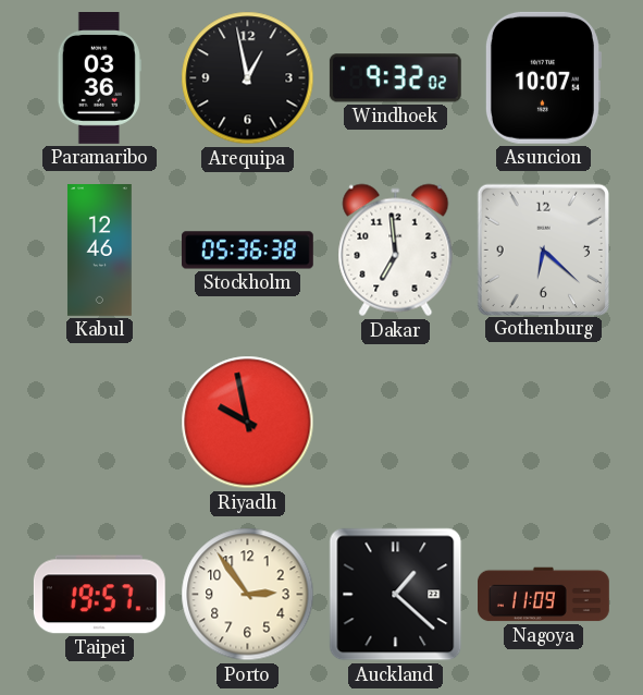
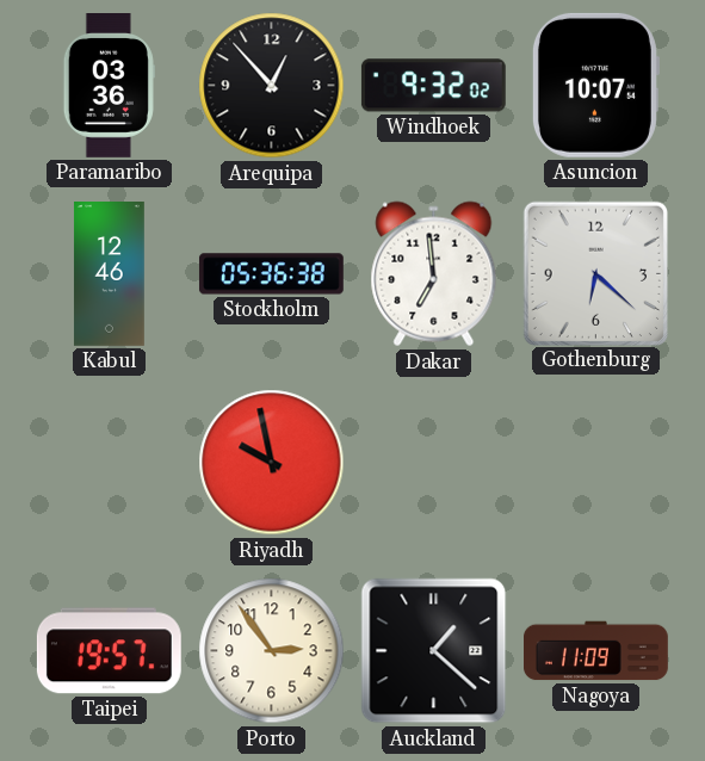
Arequipa: 12:58 -> 12:53 (272, 86)
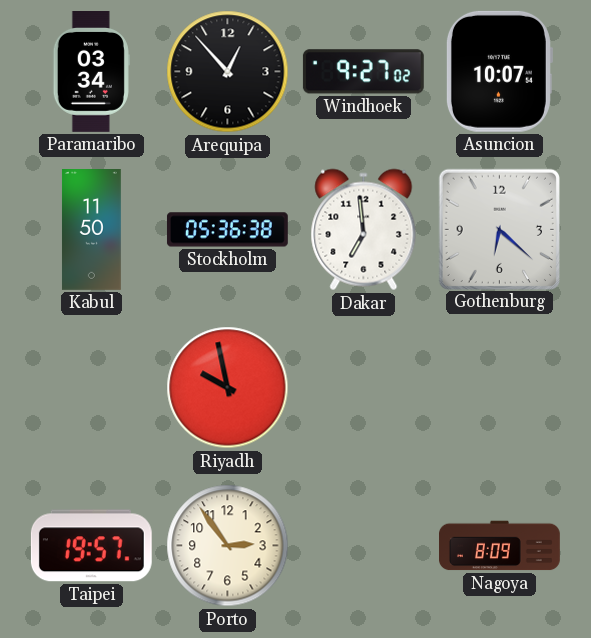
Paramaribo: 03:36 -> 03:34 (91, 72)
Windhoek: 9:32 -> 9:27 (363, 72)
Kabul: 12:46 -> 11:50 (92, 230)
Auckland: 1:22 -> none (434, 651)
Nagoya: 11:09 -> 8:09 (500, 546)
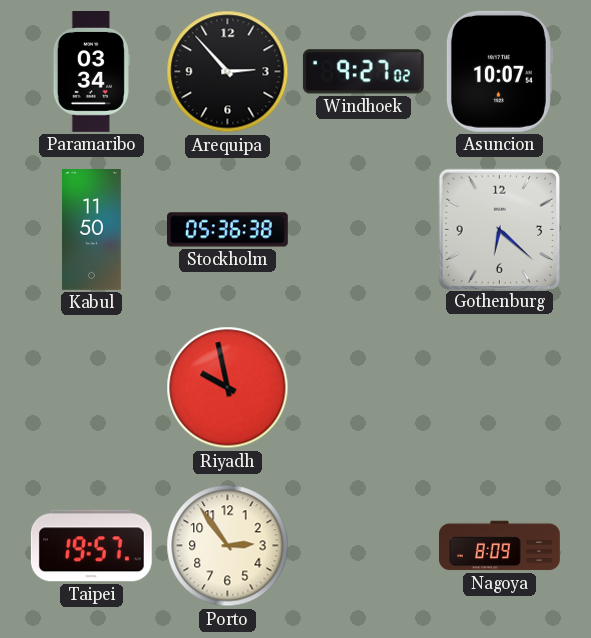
Arequipa: 12:53 -> 2:53 (228, 72)
Dakar: 6:59 -> none (364, 230)
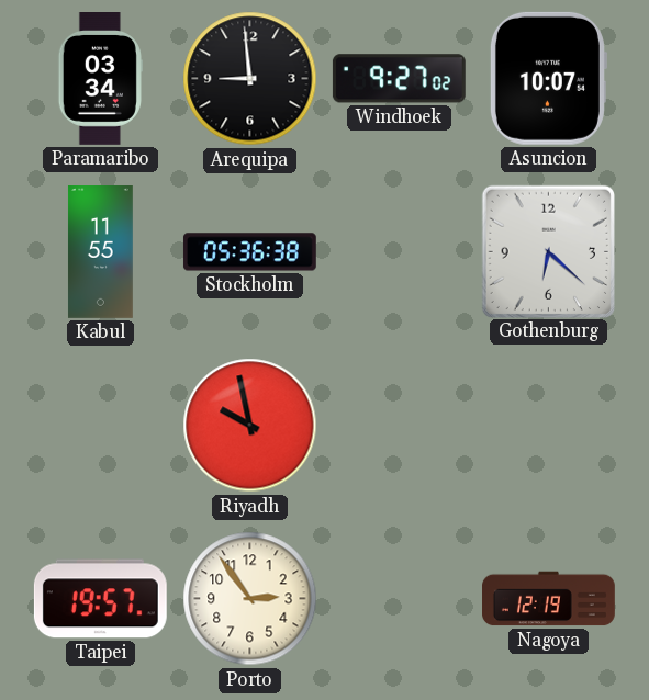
Arequipa: 2:53 -> 8:59 (250, 79)
Kabul: 11:50 -> 11:55 (101, 252)
Nagoya: 8:09 -> 12:19 (549, 599)
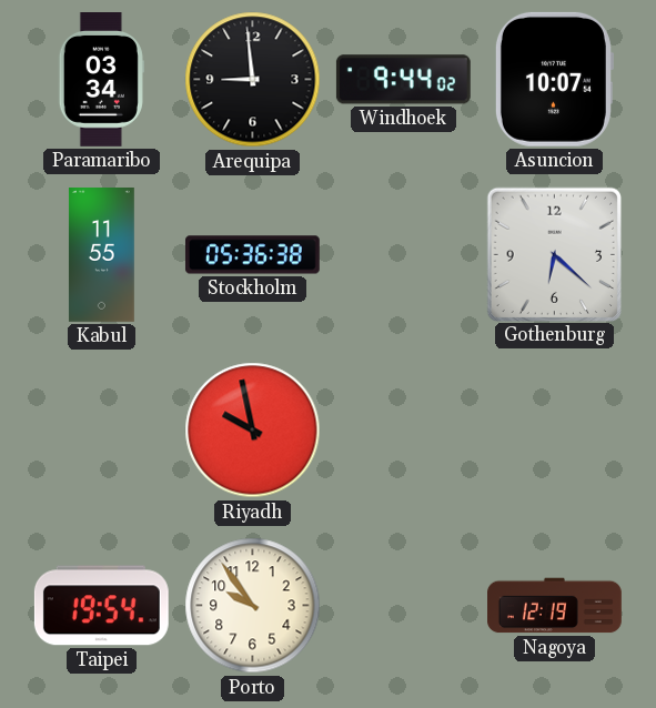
Windhoek: 9:27 -> 9:44 (403, 80)
Taipei: 19:57 -> 19:54 (101, 606)
Porto: 2:54 -> 9:54 (253, 606)
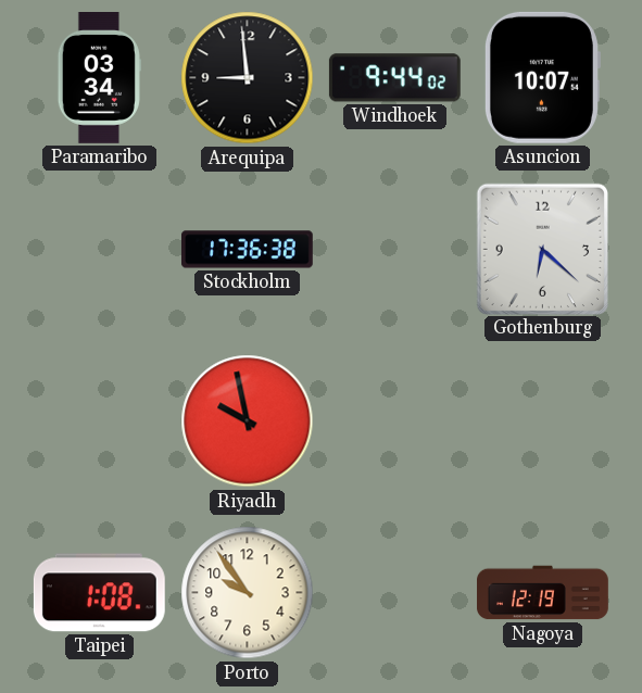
Kabul: 11:55 -> none (102, 255)
Stockholm: 05:36 -> 17:36 (247, 250)
Taipei: 19:54 -> 1:08 (99, 593)
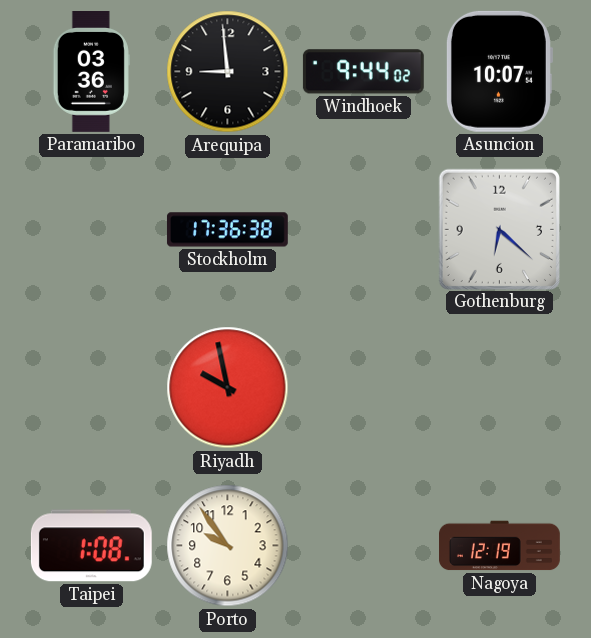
Paramaribo: 03:34 -> 03:36 (91, 72)
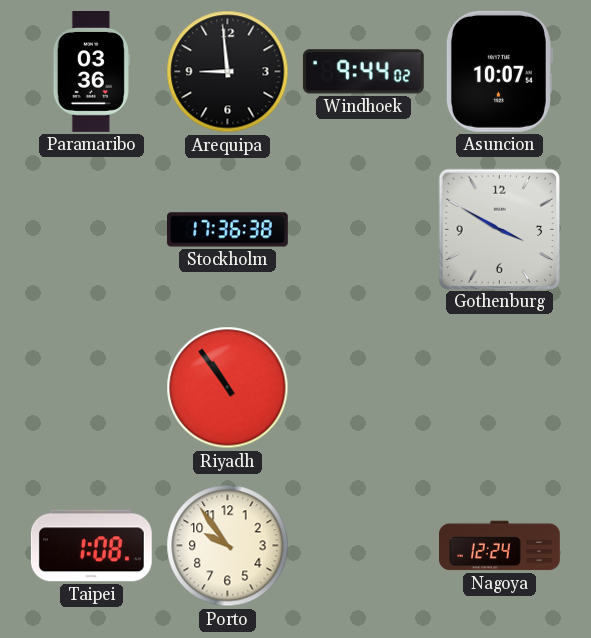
Gothenburg: 6:22 -> 3:50 (499, 229)
Riyadh: 9:58 -> 10:54 (228, 388)
Nagoya: 12:19 -> 12:24 (500, 546)
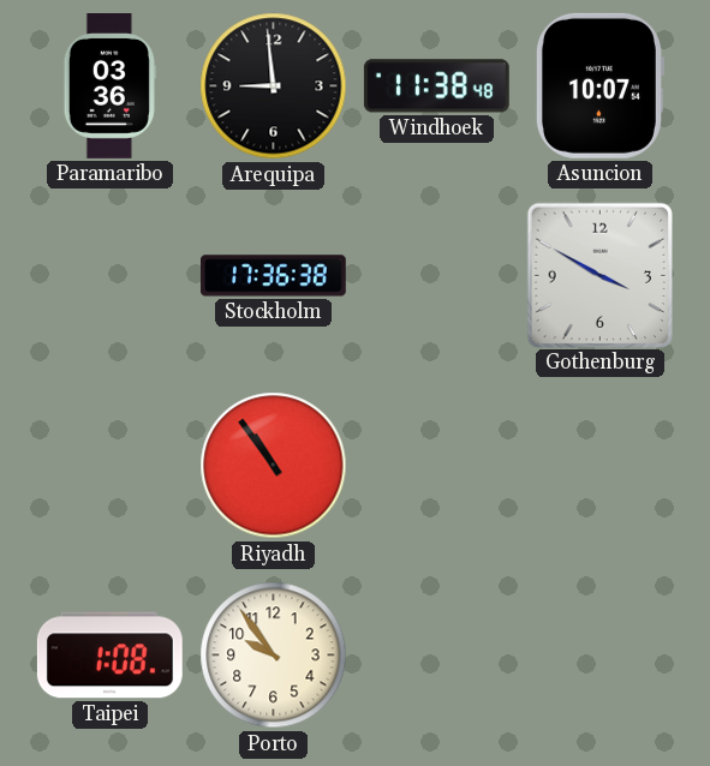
Windhoek: 9:44 -> 11:38 (436, 86)
Nagoya: 12:24 -> none (500, 546)
